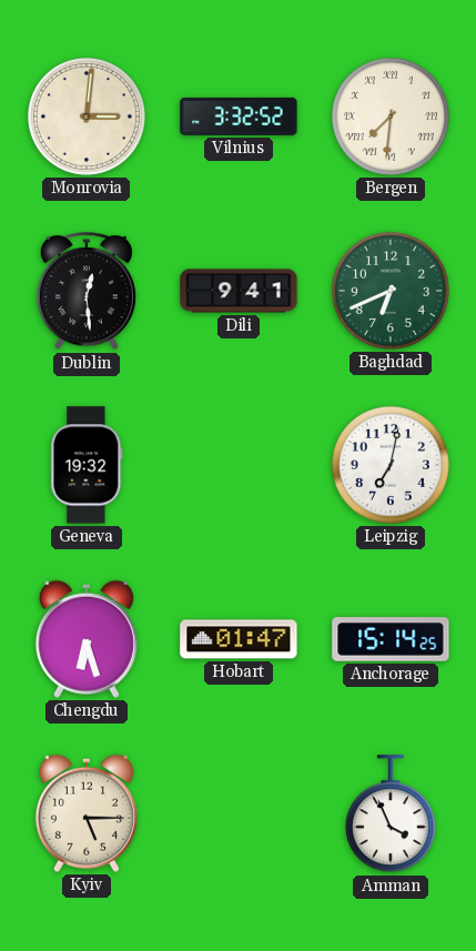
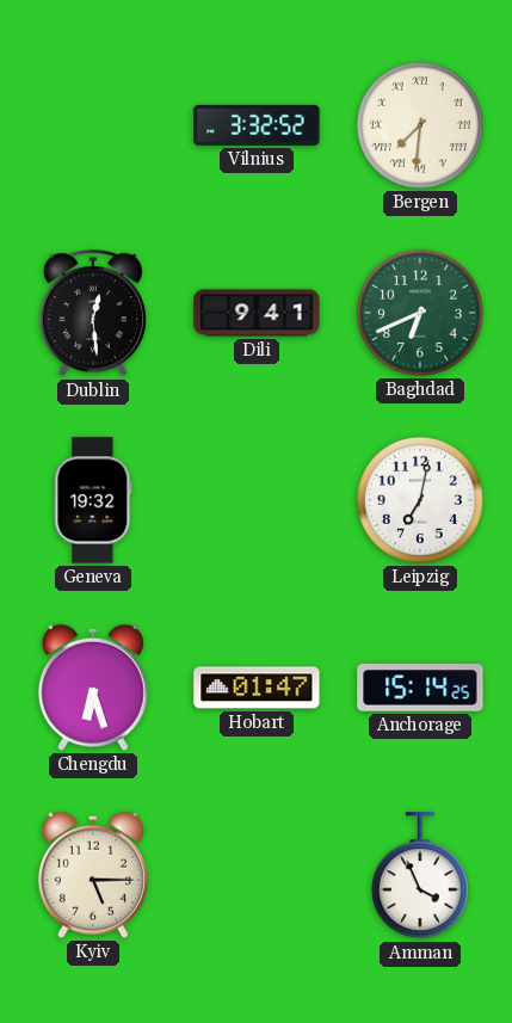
Monrovia: 3:01 -> none (87, 117)
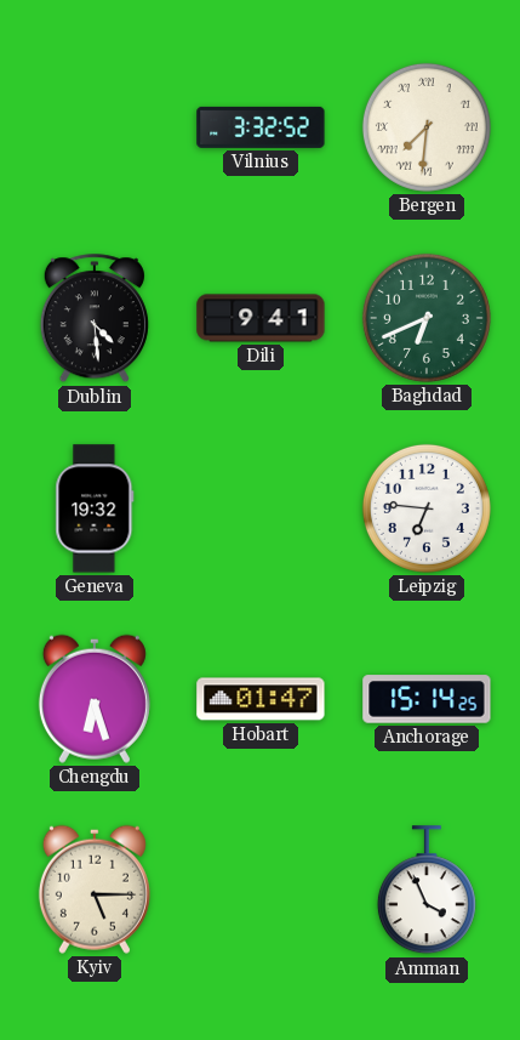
Dublin: 12:29 -> 4:29 (95, 319)
Leipzig: 7:02 -> 6:46 (427, 508)
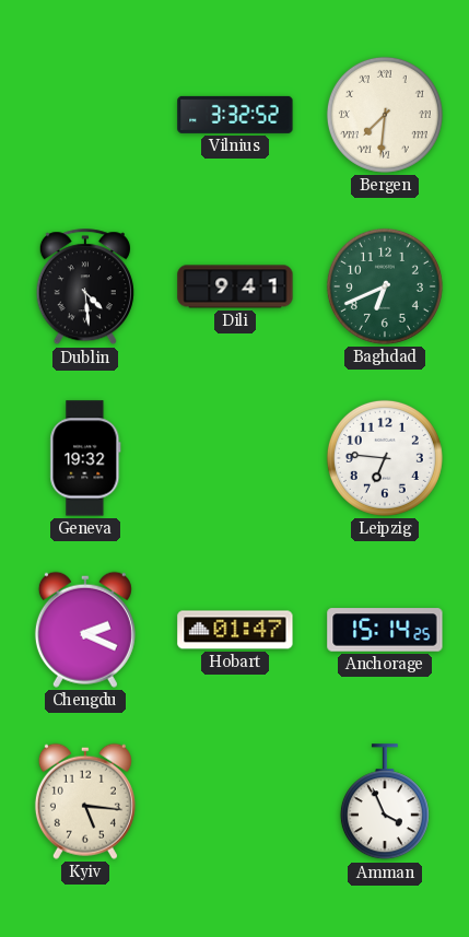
Chengdu: 6:27 -> 2:19 (85, 630)
Kyiv: 5:15 -> 5:16 (85, 801)
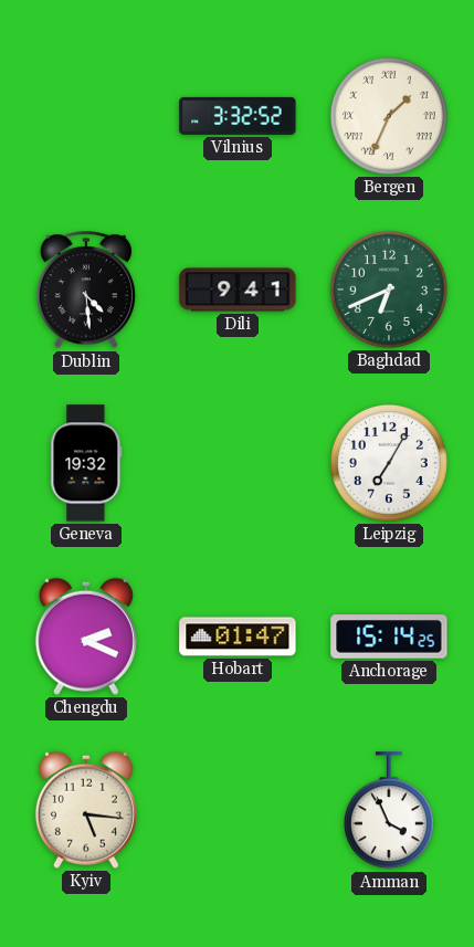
Bergen: 7:31 -> 1:34 (389, 116)
Leipzig: 6:46 -> 7:05 (389, 463)
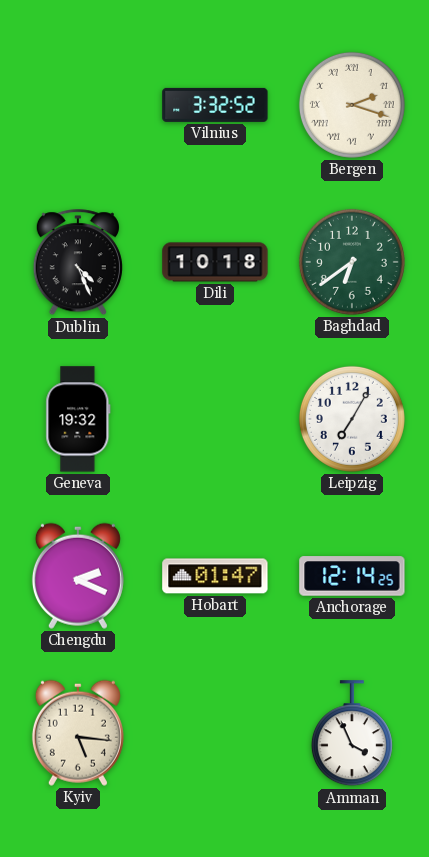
Bergen: 1:34 -> 2:18 (352, 105)
Dublin: 4:29 -> 4:26 (78, 263)
Dili: 9:41 -> 10:18 (215, 262)
Baghdad: 6:41 -> 6:39 (352, 262)
Anchorage: 15:14 -> 12:14 (352, 576)
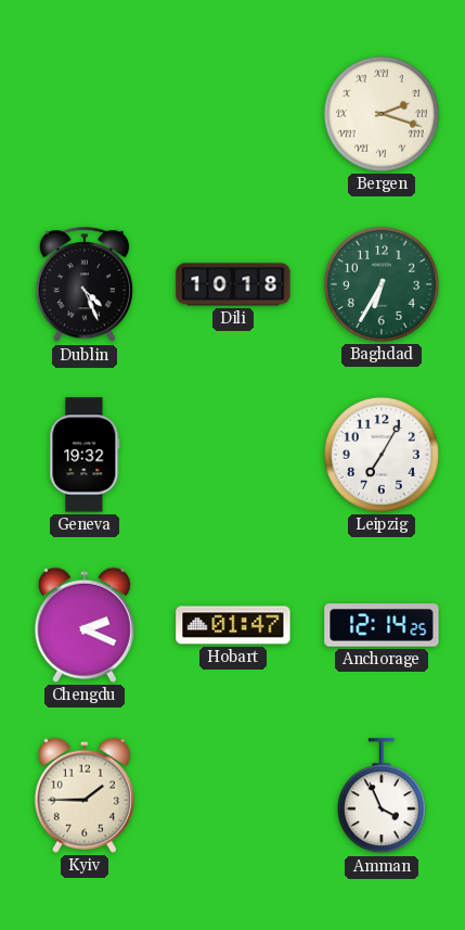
Vilnius: 3:32 -> none (215, 105)
Baghdad: 6:39 -> 6:35 (382, 284)
Kyiv: 5:16 -> 1:45 (85, 795)
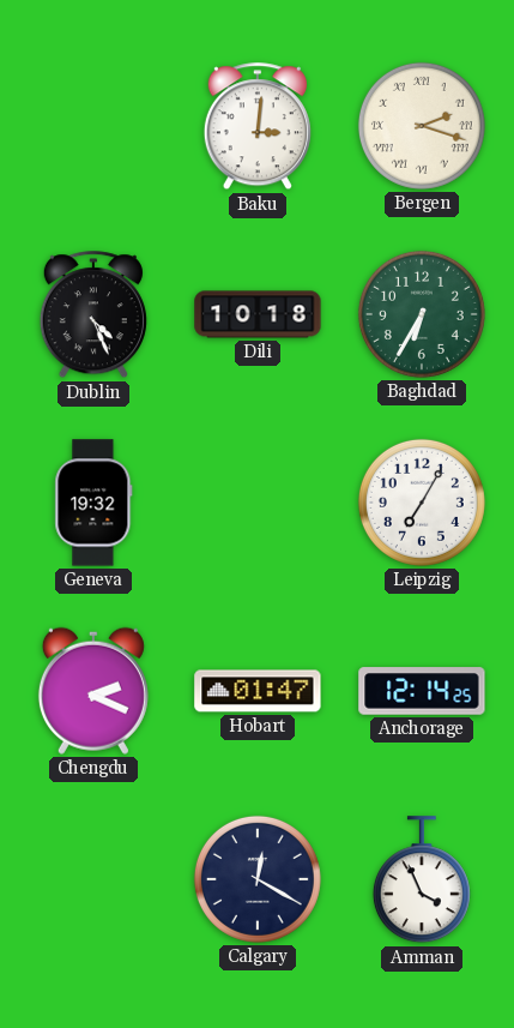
Baku: none -> 3:01 (258, 127)
Kyiv: 1:45 -> none (85, 795)
Calgary: none -> 12:20 (258, 879)
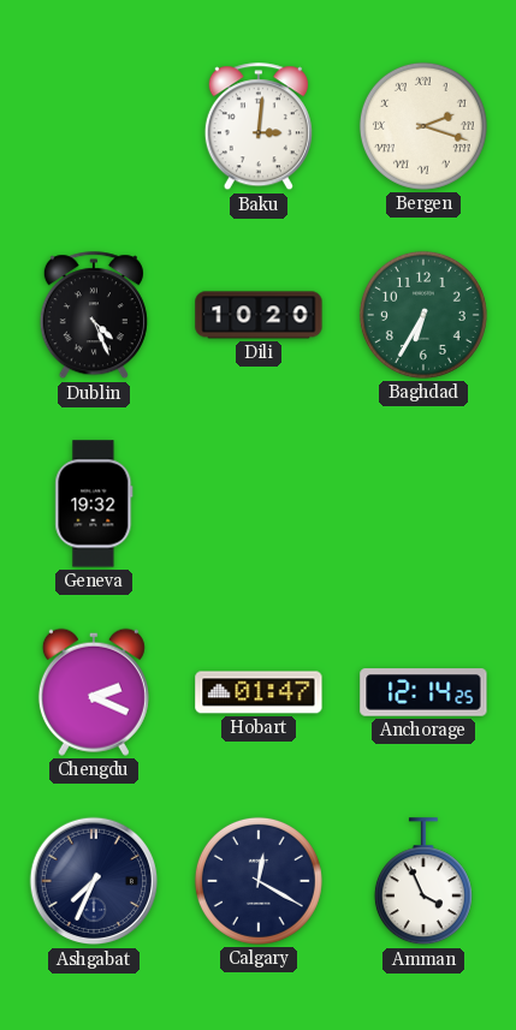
Dili: 10:18 -> 10:20 (259, 315)
Leipzig: 7:05 -> none (422, 503)
Ashgabat: none -> 7:34 (94, 881)
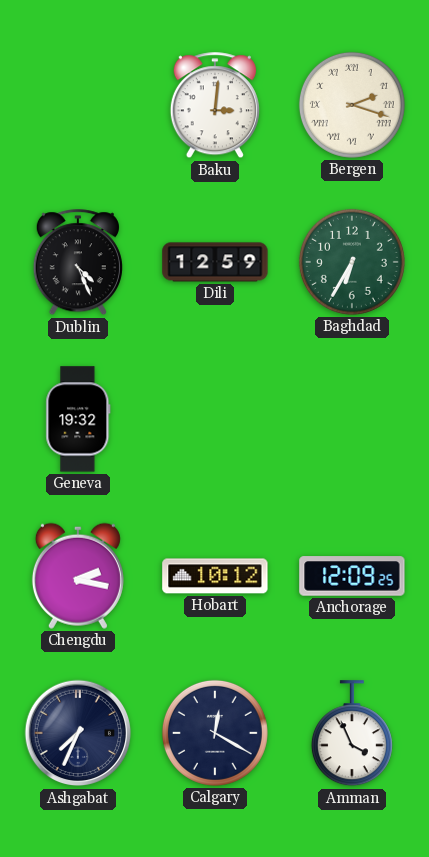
Dili: 10:20 -> 12:59 (215, 262)
Chengdu: 2:19 -> 2:17 (78, 576)
Hobart: 01:47 -> 10:12 (215, 576)
Anchorage: 12:14 -> 12:09 (352, 576)
